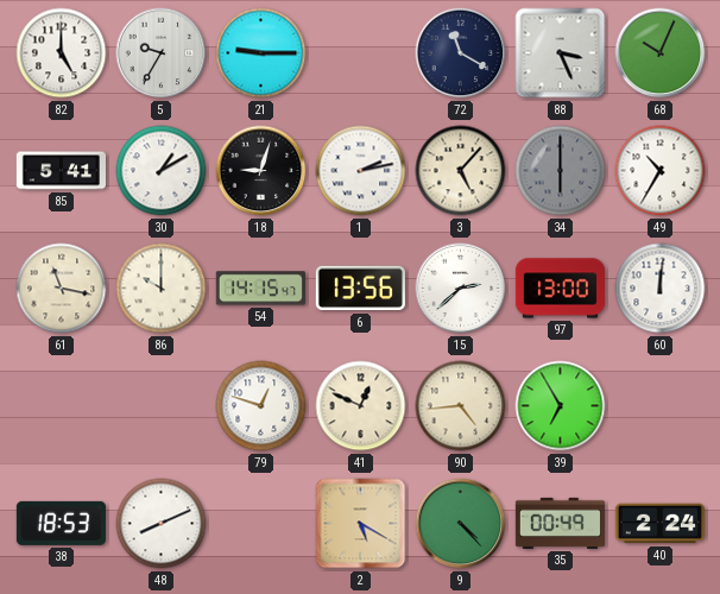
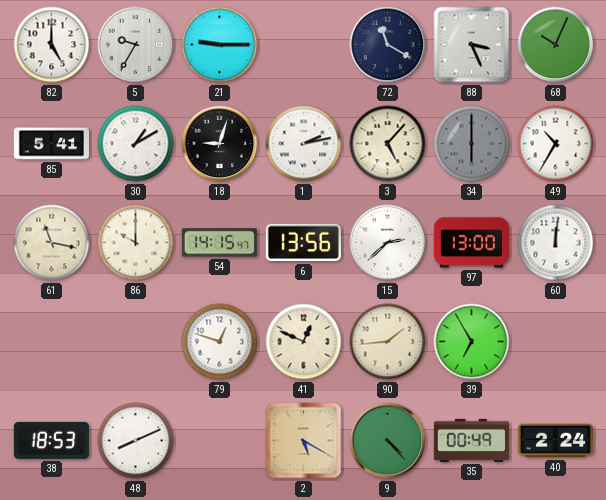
90: 4:44 -> 1:44 (388, 342)
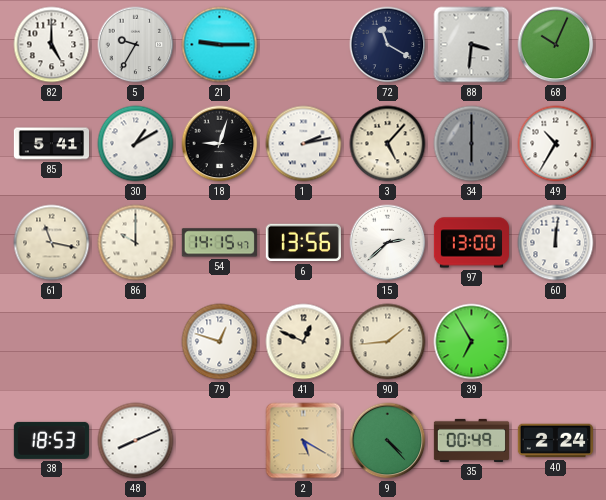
88: 3:26 -> 3:31 (472, 45)
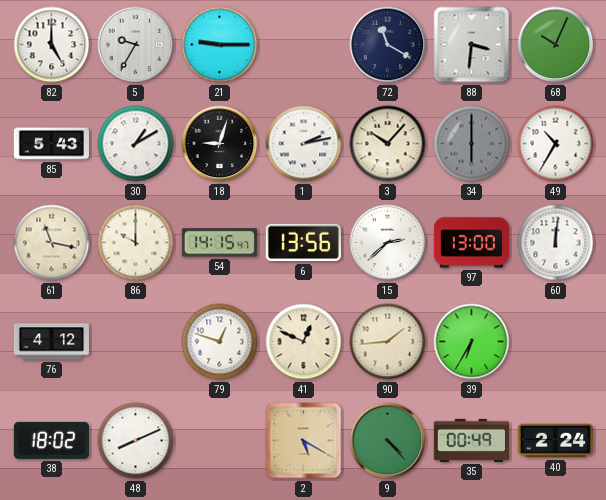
85: 5:41 -> 5:43 (51, 144)
3: 5:07 -> 10:07 (388, 144)
76: none -> 4:12 (51, 342)
39: 6:55 -> 6:35 (472, 342)
38: 18:53 -> 18:02 (51, 440)
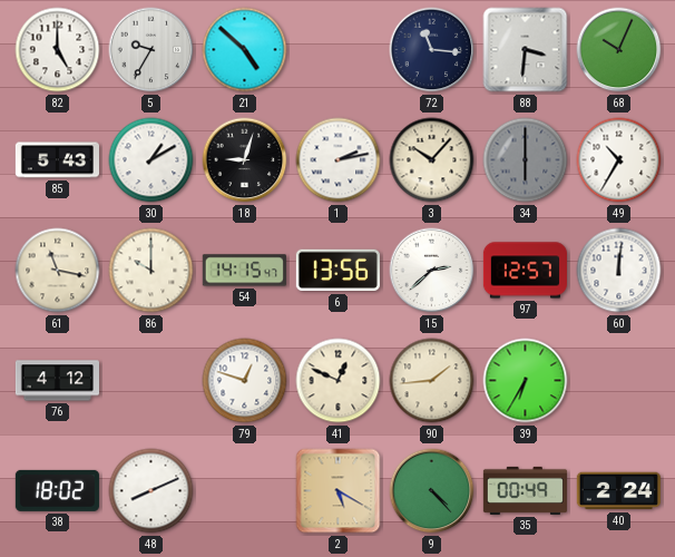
21: 9:15 -> 4:52 (245, 50)
72: 11:20 -> 11:16 (432, 50)
97: 13:00 -> 12:57 (525, 271)
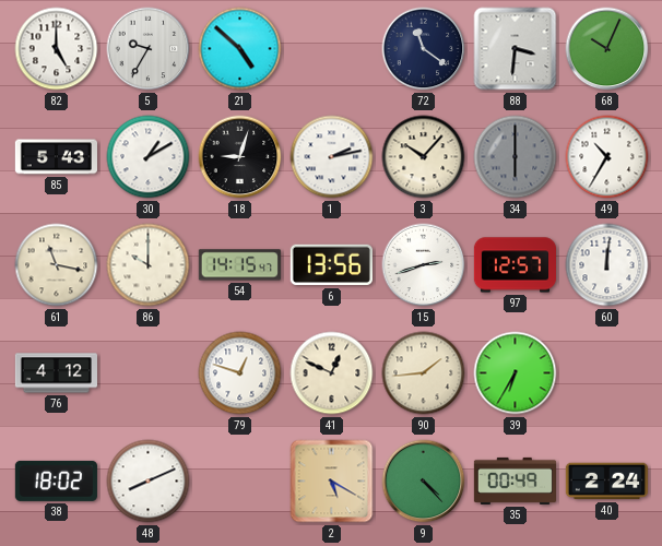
72: 11:16 -> 11:21 (424, 49)
15: 2:38 -> 2:42 (424, 265)
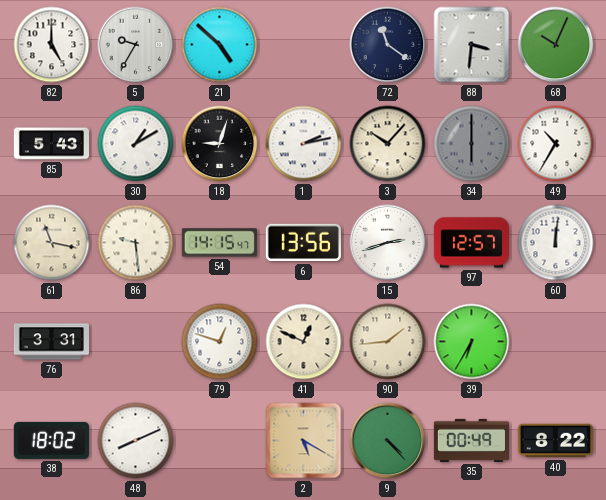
86: 10:00 -> 9:29 (136, 243)
76: 4:12 -> 3:31 (51, 342)
40: 2:24 -> 8:22 (555, 441)
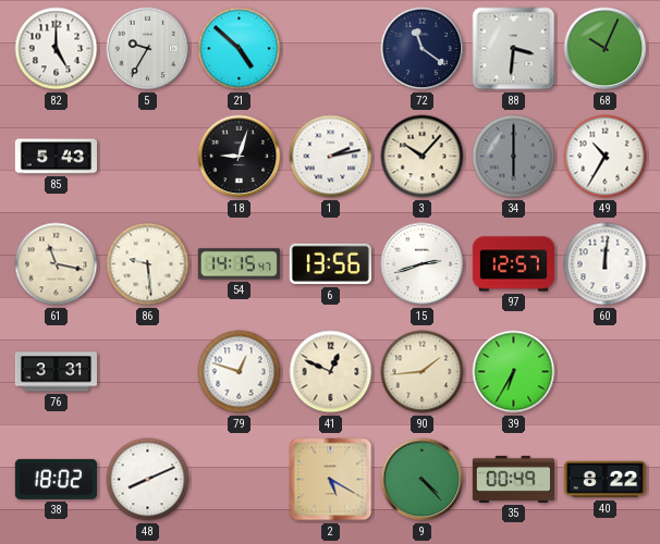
30: 1:10 -> none (136, 144)
